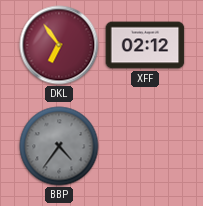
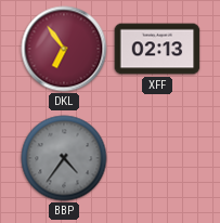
XFF: 02:12 -> 02:13 (157, 49)
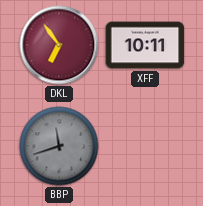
XFF: 02:13 -> 10:11 (145, 45)
BBP: 4:36 -> 11:42 (59, 146)
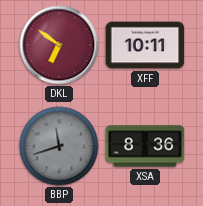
DKL: 6:54 -> 6:51 (59, 45)
XSA: none -> 8:36 (145, 146)
